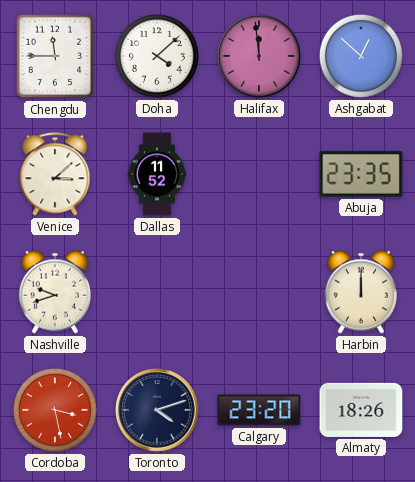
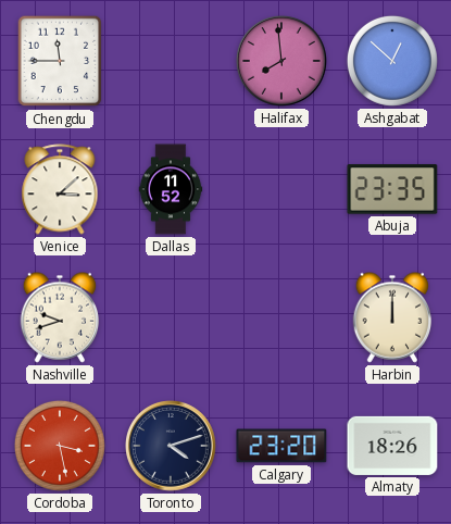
Doha: 4:08 -> none (157, 56)
Halifax: 11:59 -> 7:59 (283, 62)
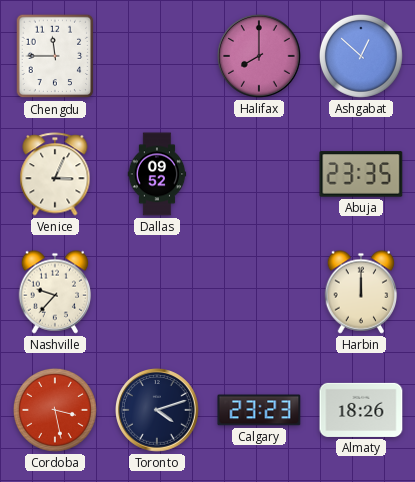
Halifax: 7:59 -> 8:00 (260, 57)
Venice: 3:08 -> 3:04 (55, 174)
Dallas: 11:52 -> 09:52 (157, 174)
Nashville: 9:42 -> 9:37 (55, 292)
Calgary: 23:20 -> 23:23 (259, 410)
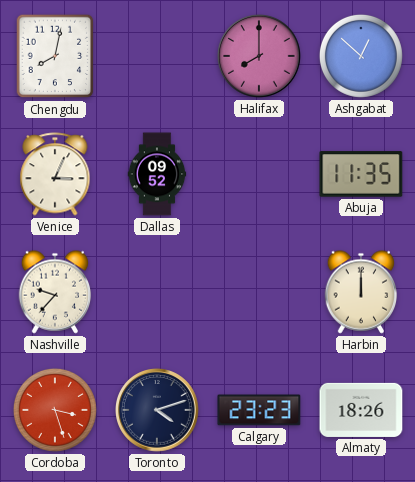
Chengdu: 11:45 -> 8:02 (55, 56)
Abuja: 23:35 -> 11:35 (361, 174)
Cordoba: 3:28 -> 3:27 (55, 410)
